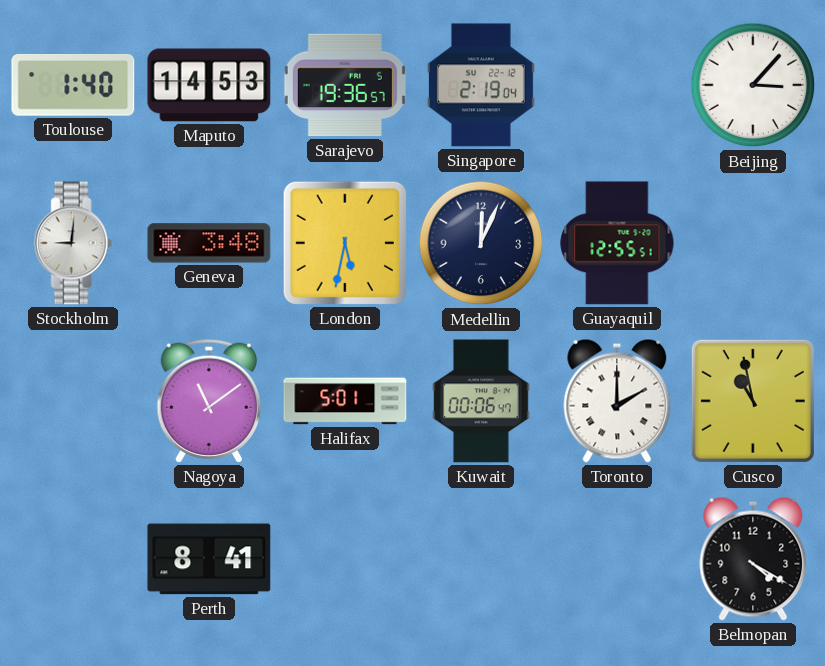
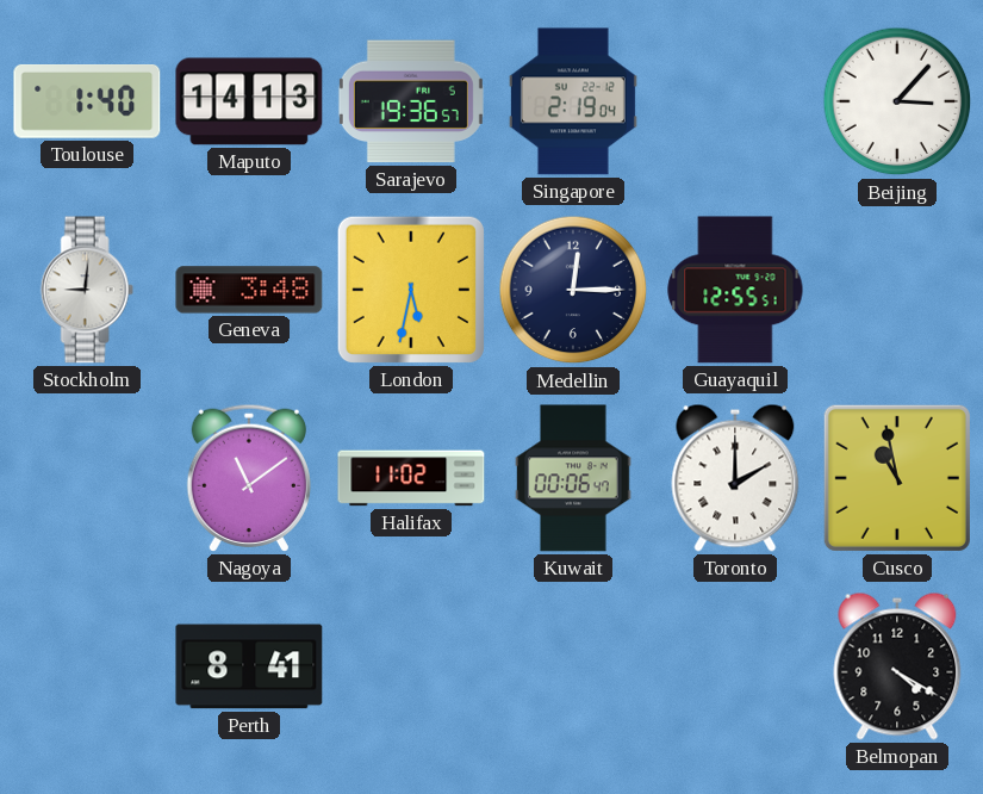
Maputo: 14:53 -> 14:13 (249, 101)
Medellin: 12:04 -> 12:15 (573, 290)
Halifax: 5:01 -> 11:02 (411, 478)
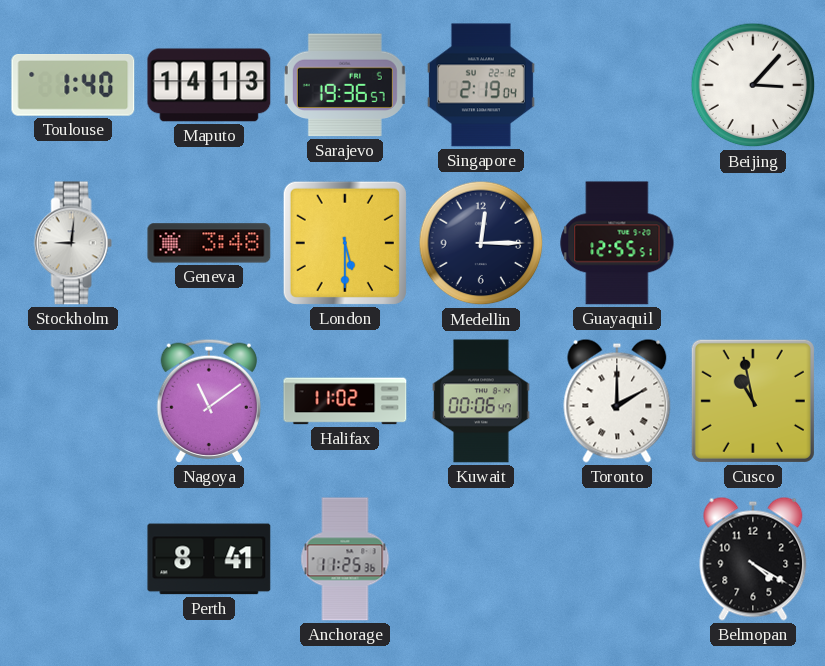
London: 5:32 -> 5:30 (345, 243)
Anchorage: none -> 11:25 (345, 559)
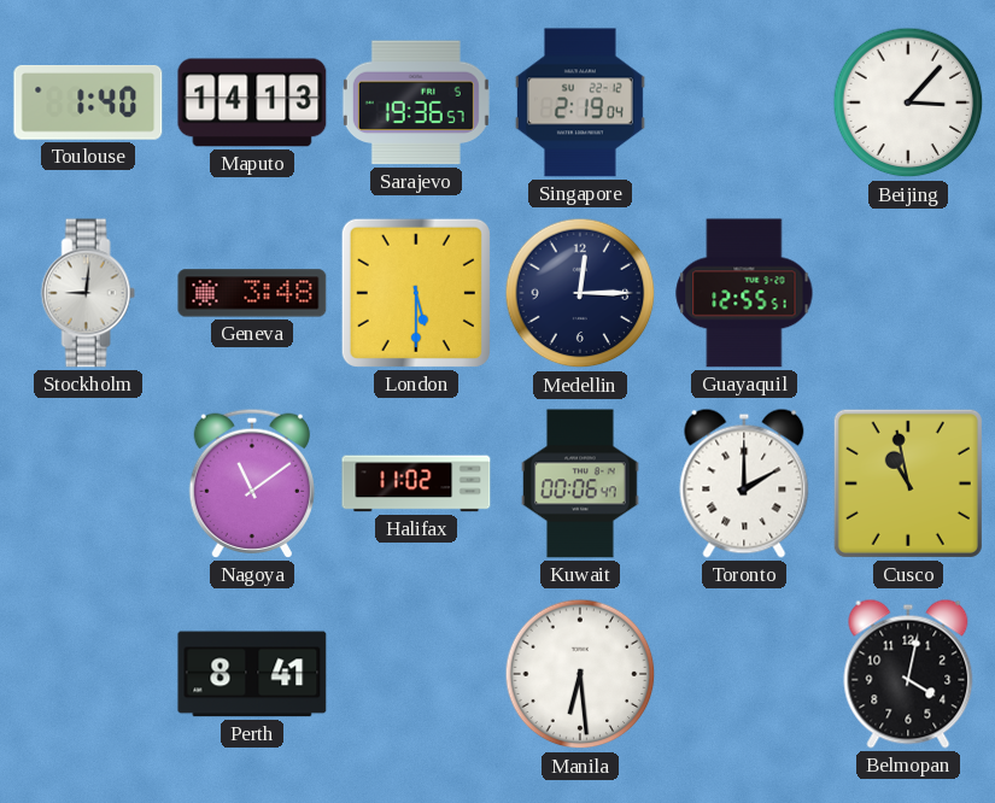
Anchorage: 11:25 -> none (345, 559)
Manila: none -> 6:29 (580, 674)
Belmopan: 4:20 -> 4:02 (908, 674)
